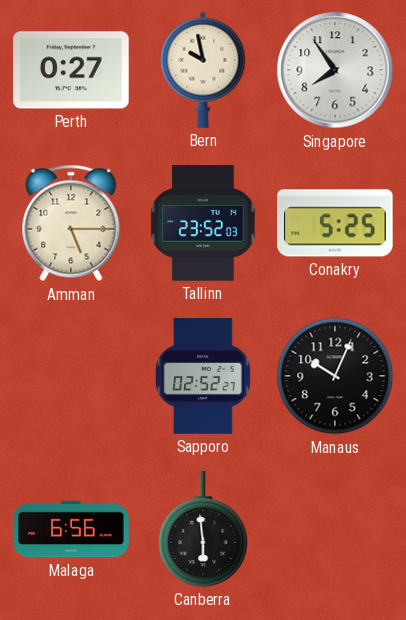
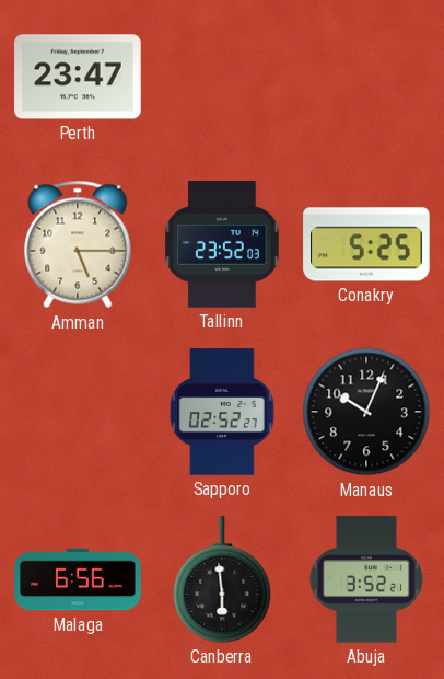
Perth: 0:27 -> 23:47 (78, 77)
Bern: 9:58 -> none (203, 70)
Singapore: 7:54 -> none (335, 70)
Abuja: none -> 3:52 (366, 579)
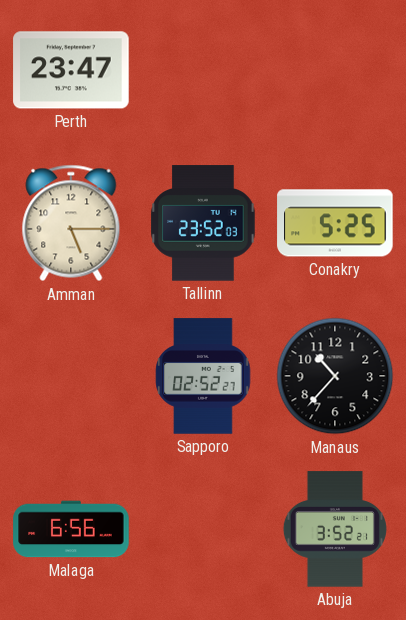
Manaus: 10:04 -> 10:37 (335, 376)
Canberra: 5:59 -> none (222, 579)
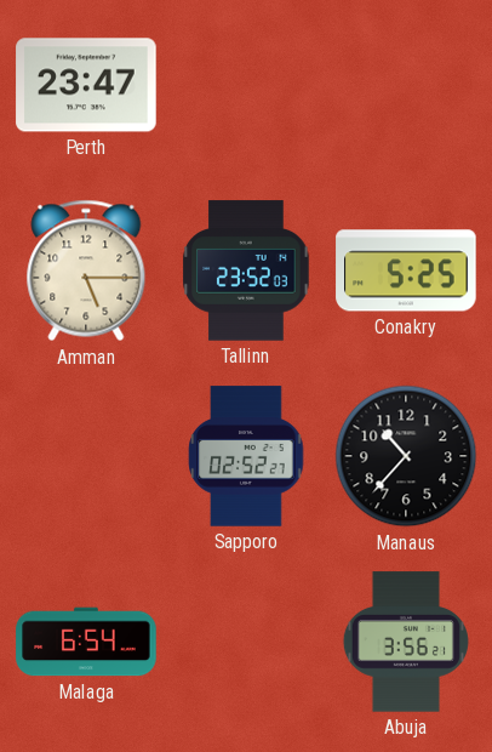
Malaga: 6:56 -> 6:54 (86, 642)
Abuja: 3:52 -> 3:56 (406, 642)
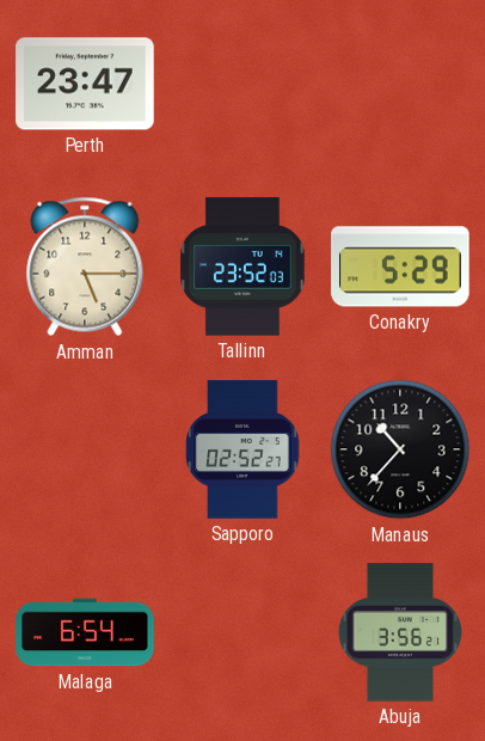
Conakry: 5:25 -> 5:29 (400, 267)
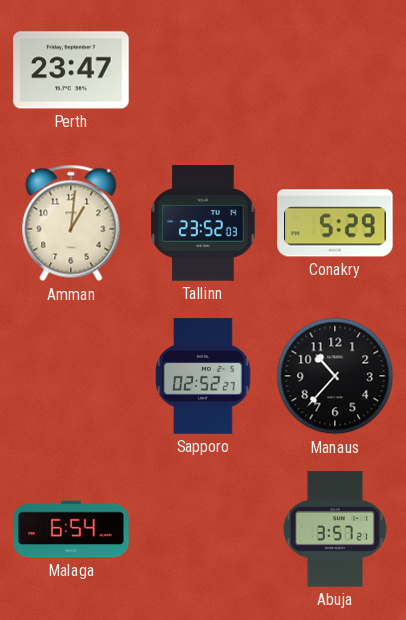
Amman: 5:15 -> 1:01 (71, 223)
Abuja: 3:56 -> 3:57 (335, 529)
